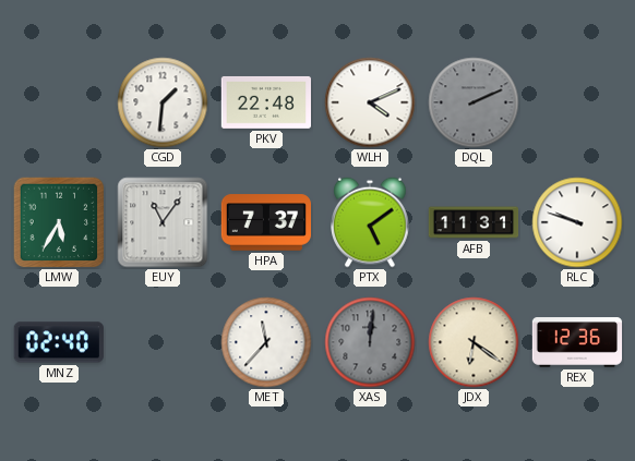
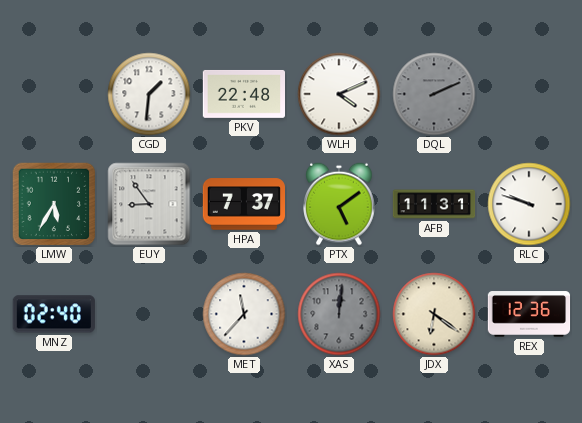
EUY: 11:06 -> 8:54 (149, 204)
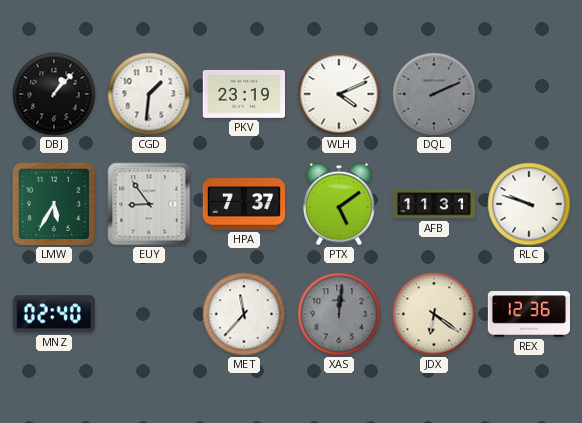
DBJ: none -> 1:07 (54, 94)
PKV: 22:48 -> 23:19 (243, 94)
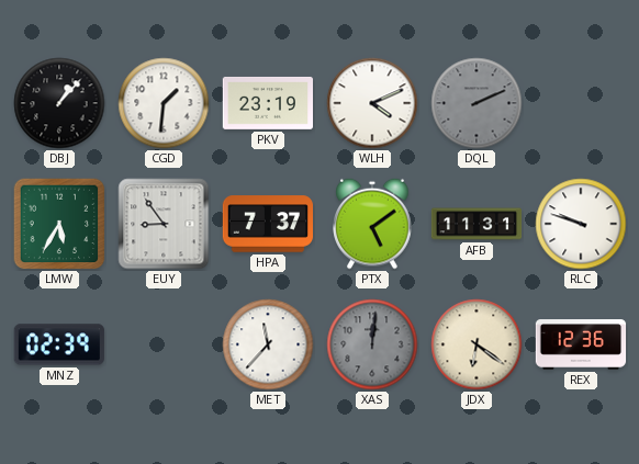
MNZ: 02:40 -> 02:39 (59, 344)
